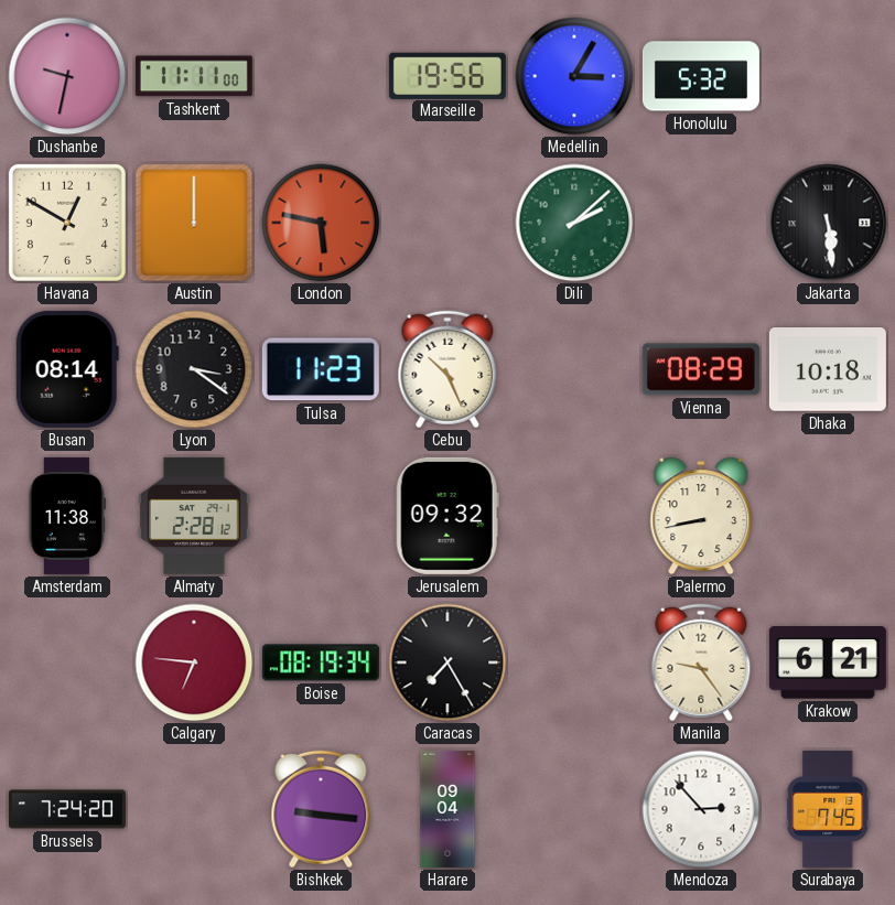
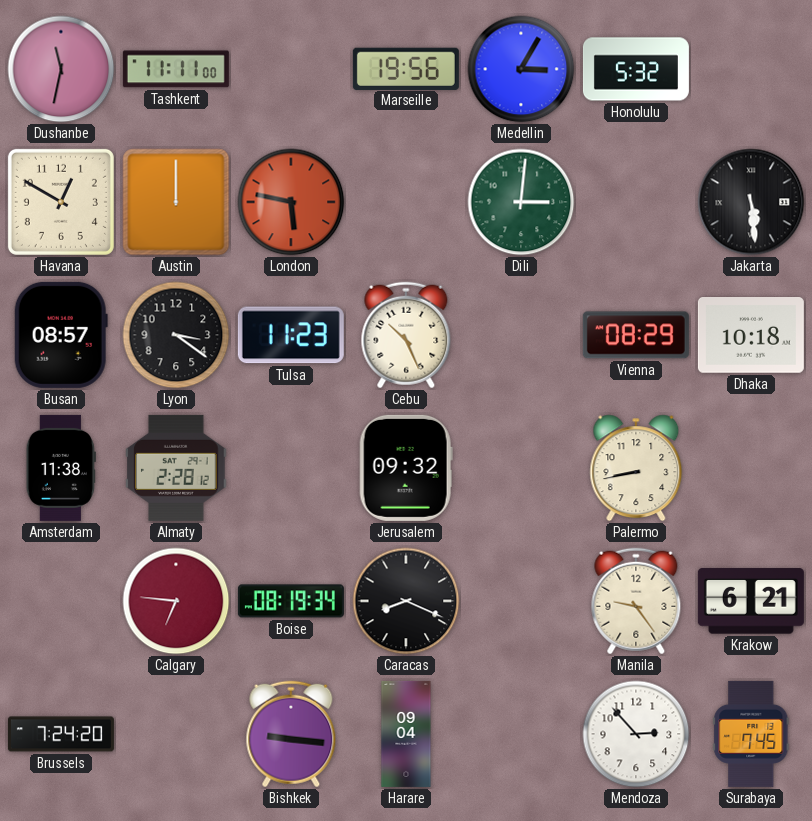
Dushanbe: 9:32 -> 11:32 (61, 69)
Dili: 2:08 -> 3:01 (521, 202)
Busan: 08:14 -> 08:57 (61, 335)
Caracas: 7:25 -> 8:19 (406, 601)
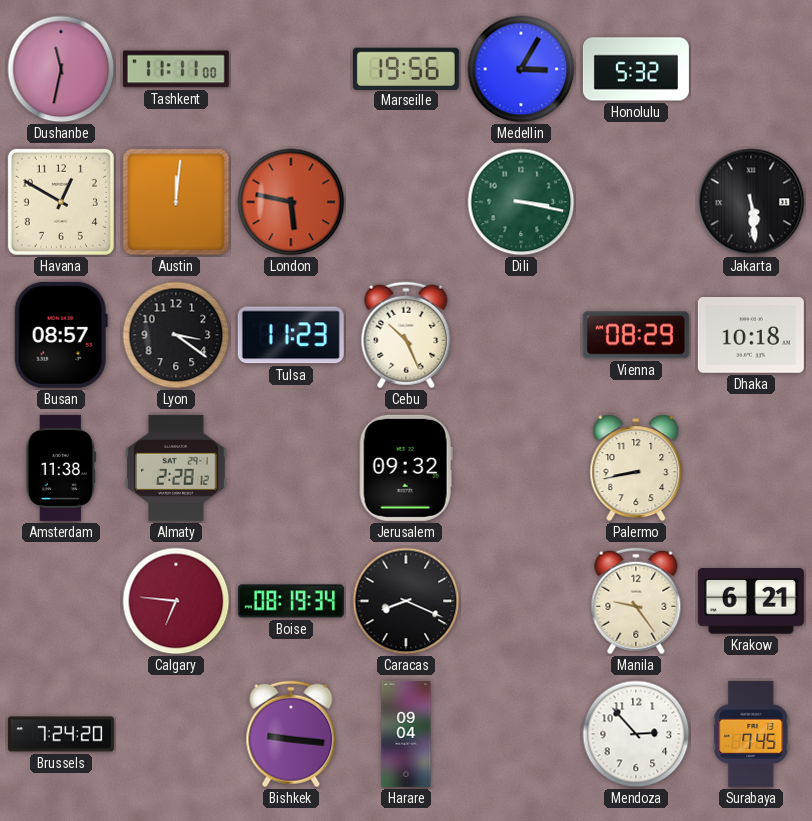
Austin: 12:00 -> 12:01 (176, 202)
Dili: 3:01 -> 3:17 (521, 202)
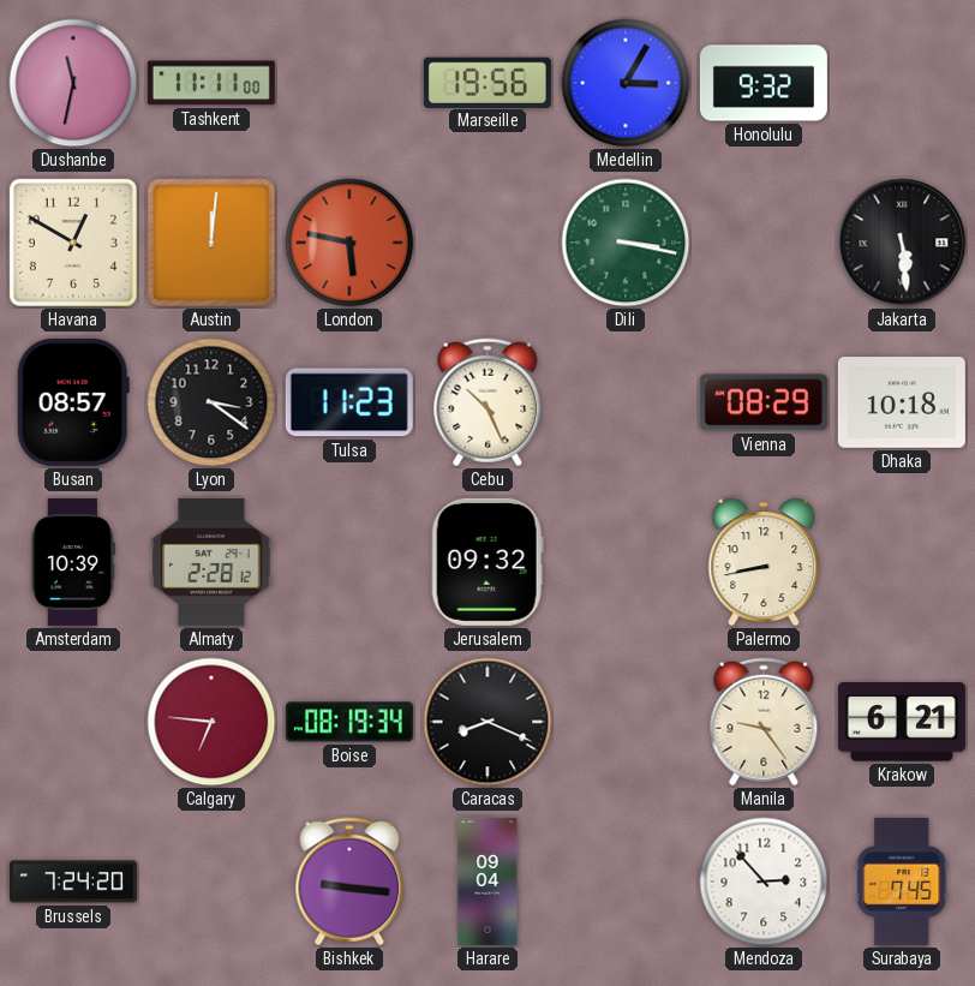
Honolulu: 5:32 -> 9:32 (764, 83)
Amsterdam: 11:38 -> 10:39 (73, 562)
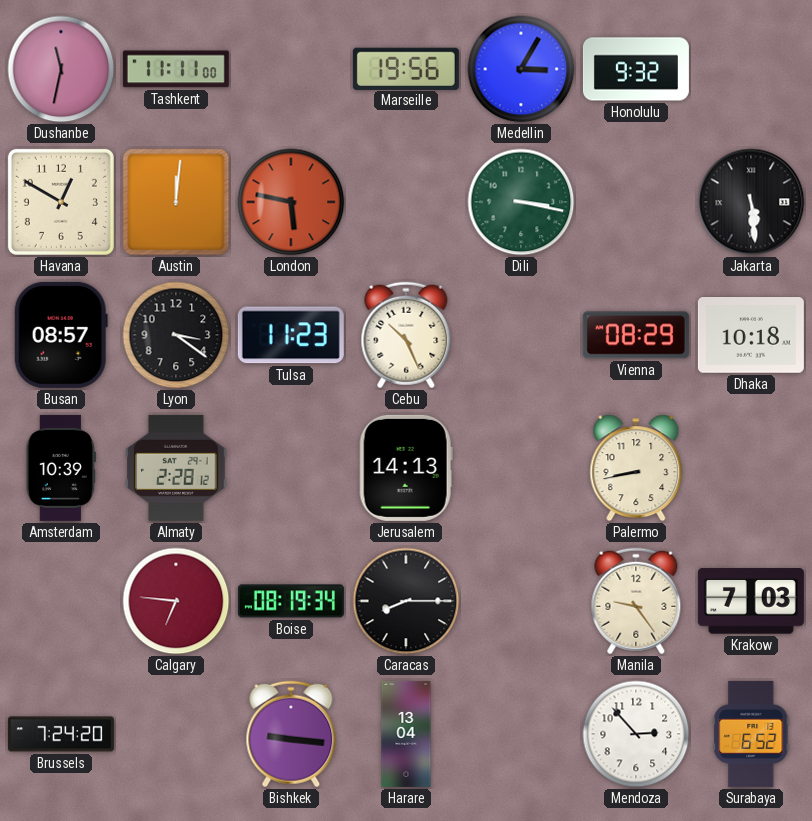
Jerusalem: 09:32 -> 14:13 (406, 468)
Caracas: 8:19 -> 8:15 (406, 601)
Krakow: 6:21 -> 7:03 (751, 601)
Harare: 09:04 -> 13:04 (406, 734)
Surabaya: 7:45 -> 6:52 (751, 734)
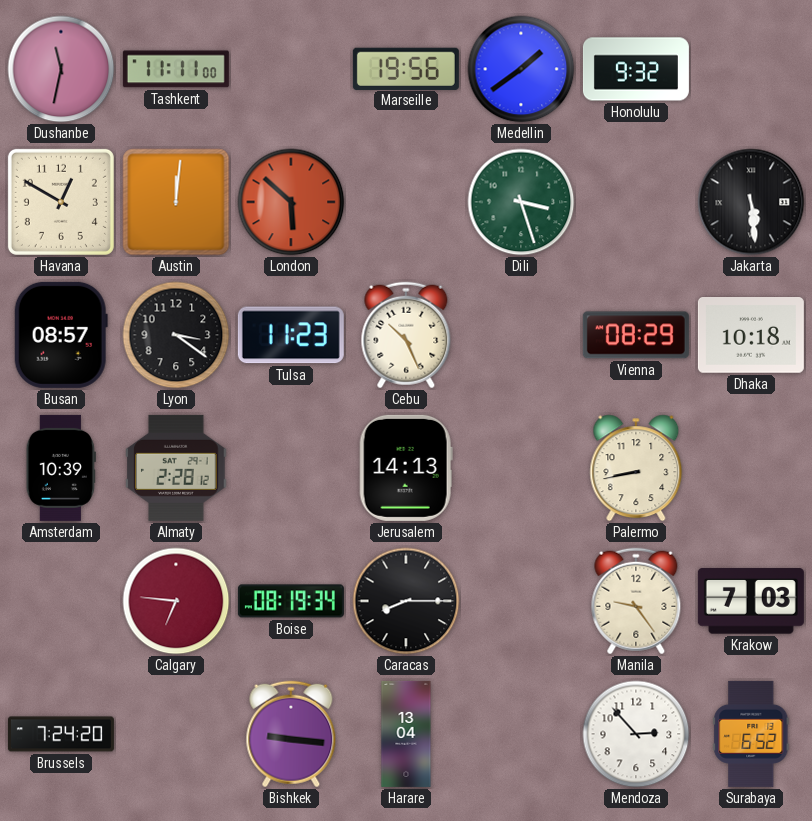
Medellin: 3:05 -> 1:39 (521, 69)
London: 5:47 -> 5:52 (291, 202)
Dili: 3:17 -> 3:27 (521, 202)
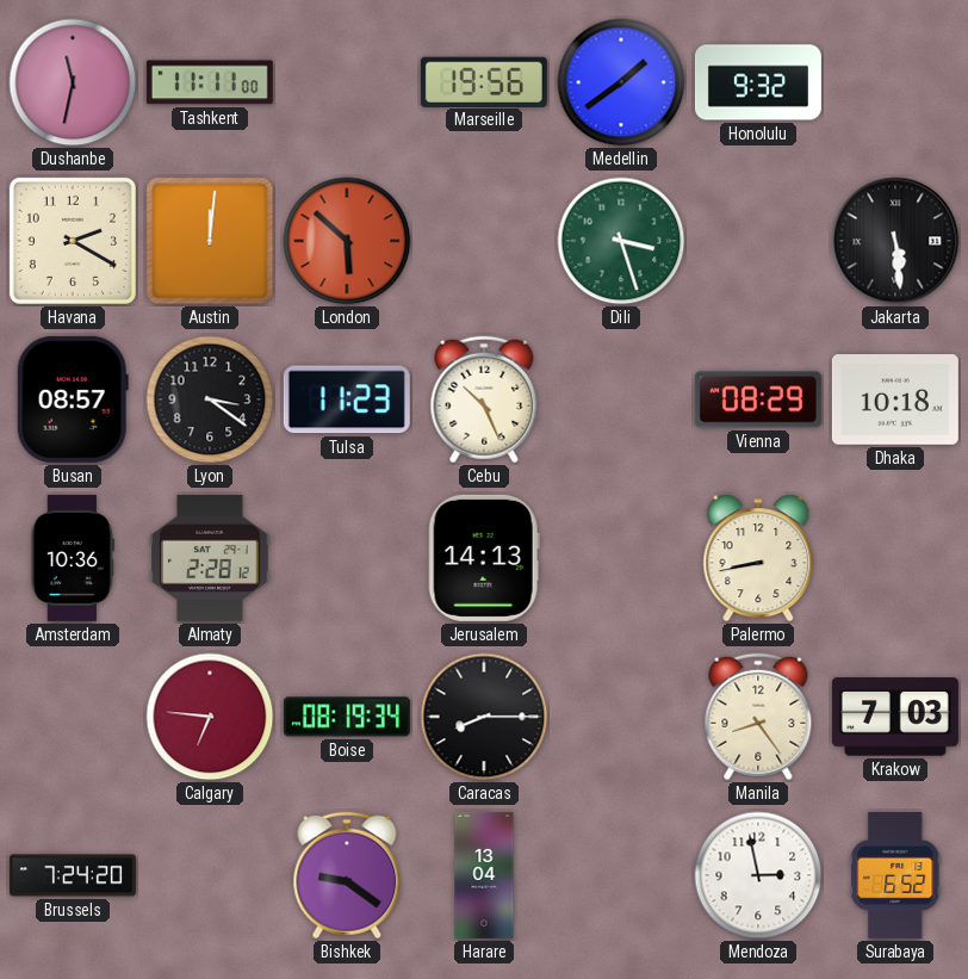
Havana: 12:50 -> 2:20 (73, 241)
Amsterdam: 10:39 -> 10:36 (73, 558)
Manila: 9:24 -> 8:24 (758, 717)
Bishkek: 9:16 -> 9:21 (347, 875)
Mendoza: 2:53 -> 2:58 (758, 875)
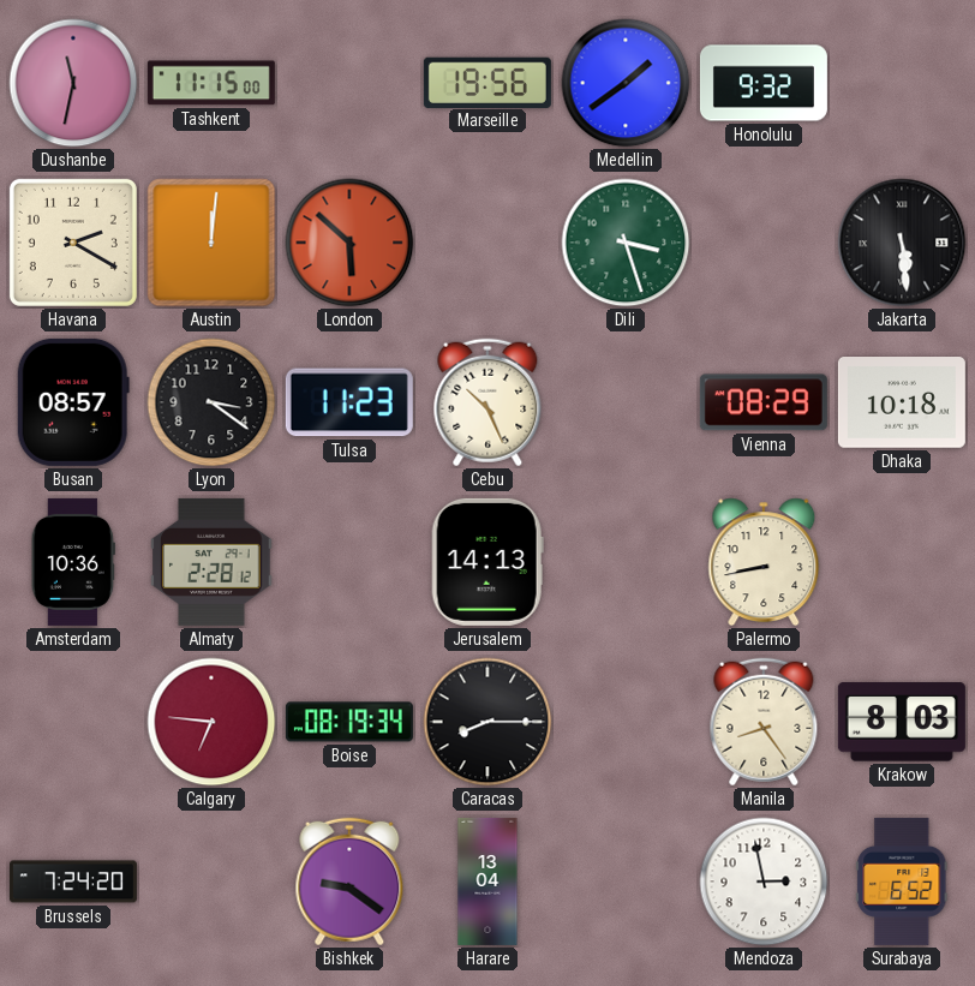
Tashkent: 11:11 -> 11:15 (211, 83)
Krakow: 7:03 -> 8:03 (902, 722)
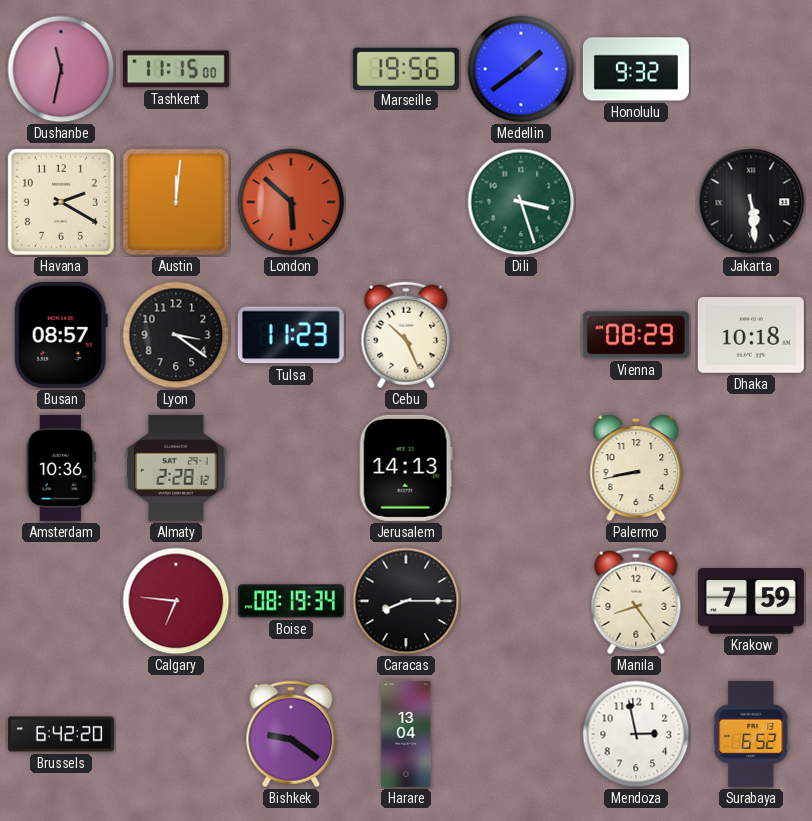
Krakow: 8:03 -> 7:59 (751, 601)
Brussels: 7:24 -> 6:42 (61, 734)
